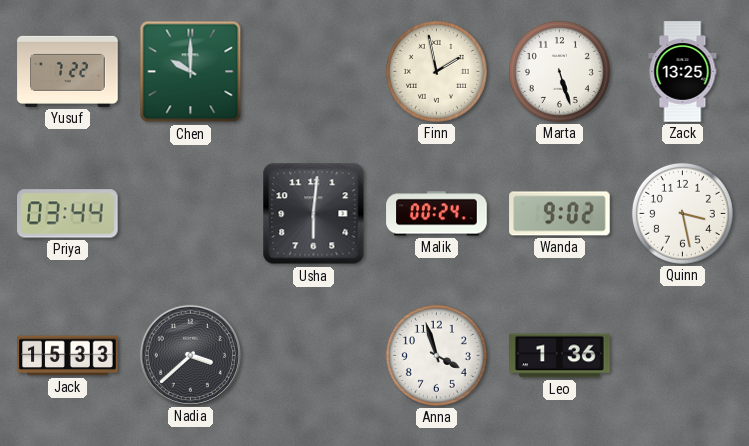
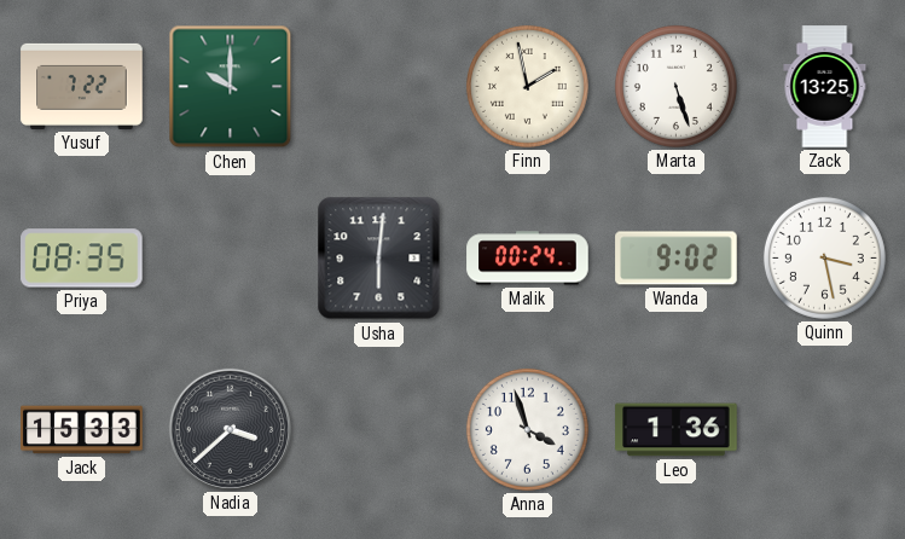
Priya: 03:44 -> 08:35 (82, 259)
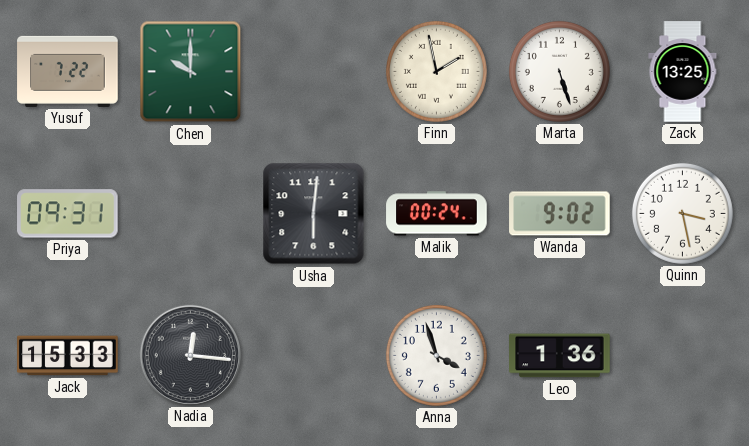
Priya: 08:35 -> 09:31 (68, 214)
Nadia: 3:38 -> 12:16 (190, 355)
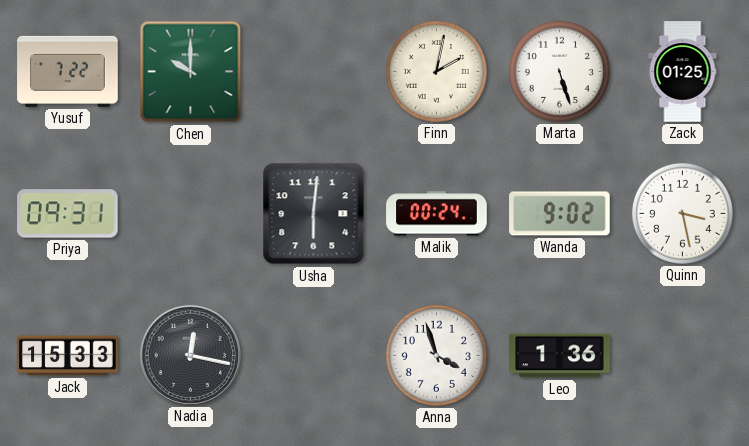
Finn: 1:58 -> 2:02 (436, 71)
Zack: 13:25 -> 01:25 (683, 72)
Nadia: 12:16 -> 12:17 (190, 355)
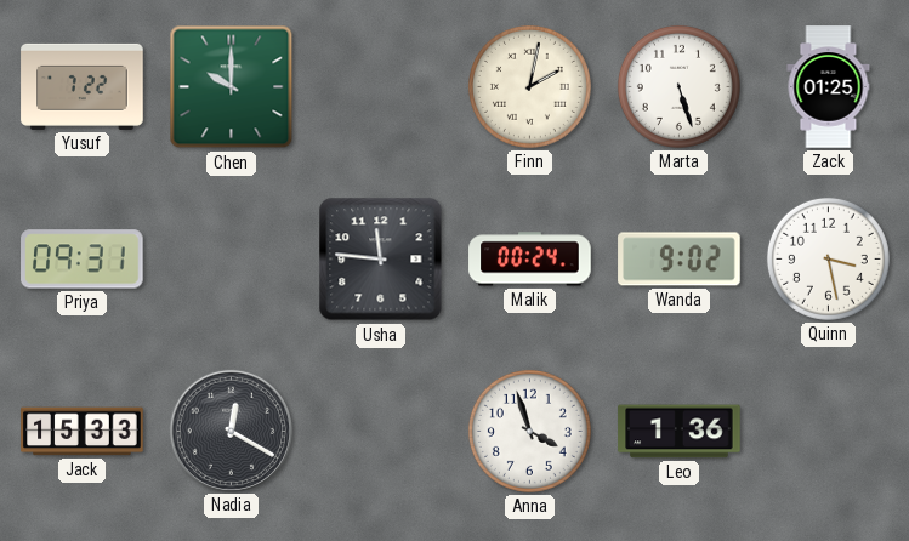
Usha: 6:01 -> 11:46 (381, 260)
Nadia: 12:17 -> 12:20 (231, 431)
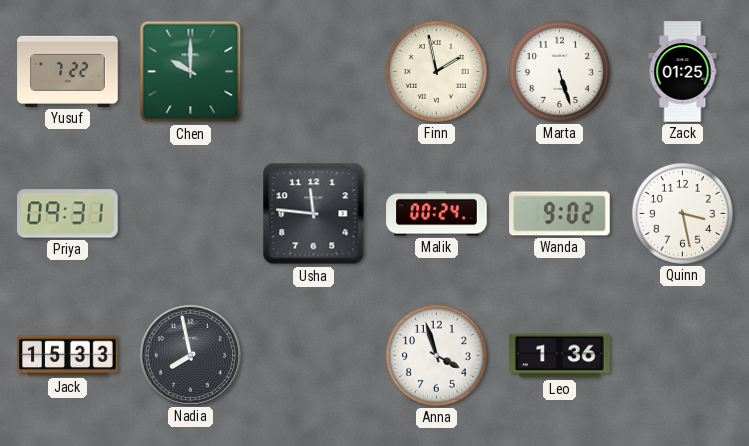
Finn: 2:02 -> 1:58 (436, 71)
Nadia: 12:20 -> 7:58 (190, 355)
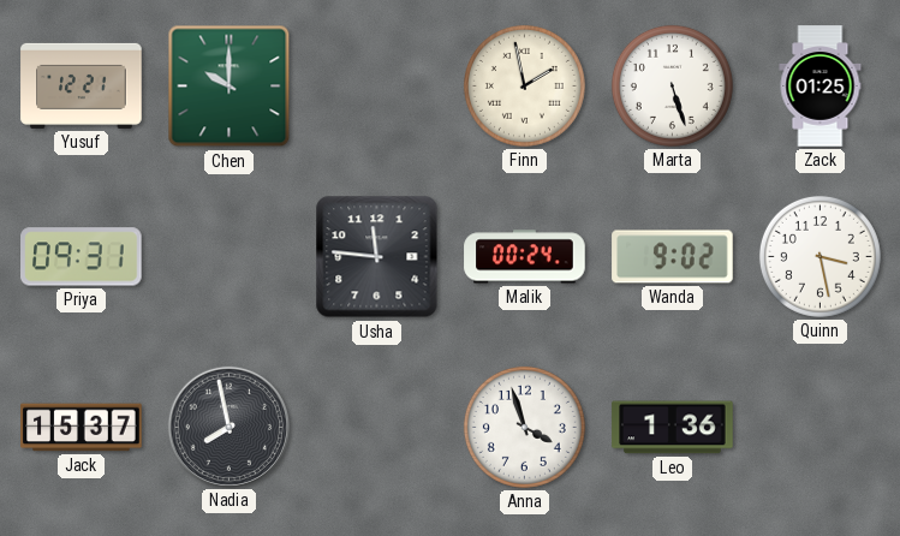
Yusuf: 7:22 -> 12:21 (82, 85)
Jack: 15:33 -> 15:37 (82, 428)
